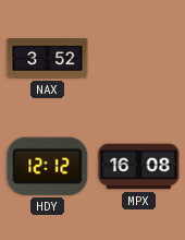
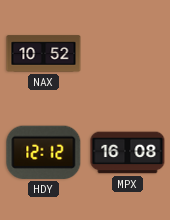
NAX: 3:52 -> 10:52 (44, 54)
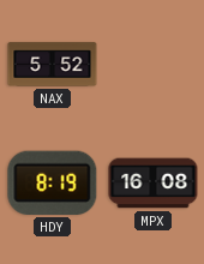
NAX: 10:52 -> 5:52 (53, 65)
HDY: 12:12 -> 8:19 (53, 182)
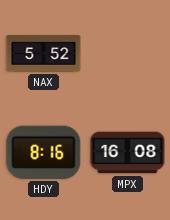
HDY: 8:19 -> 8:16 (44, 152)
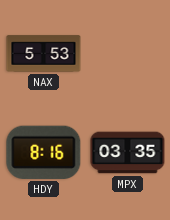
NAX: 5:52 -> 5:53 (44, 54)
MPX: 16:08 -> 03:35 (128, 153)
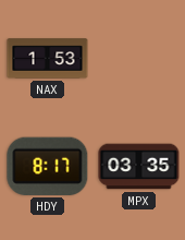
NAX: 5:53 -> 1:53 (48, 59)
HDY: 8:16 -> 8:17 (48, 166)
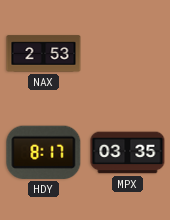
NAX: 1:53 -> 2:53 (44, 54)
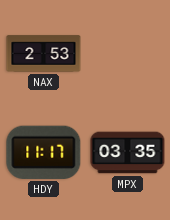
HDY: 8:17 -> 11:17 (44, 152)
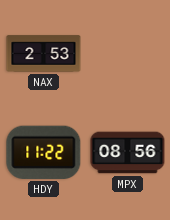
HDY: 11:17 -> 11:22 (44, 152)
MPX: 03:35 -> 08:56 (128, 153)
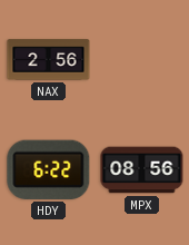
NAX: 2:53 -> 2:56 (49, 60)
HDY: 11:22 -> 6:22 (49, 169)
